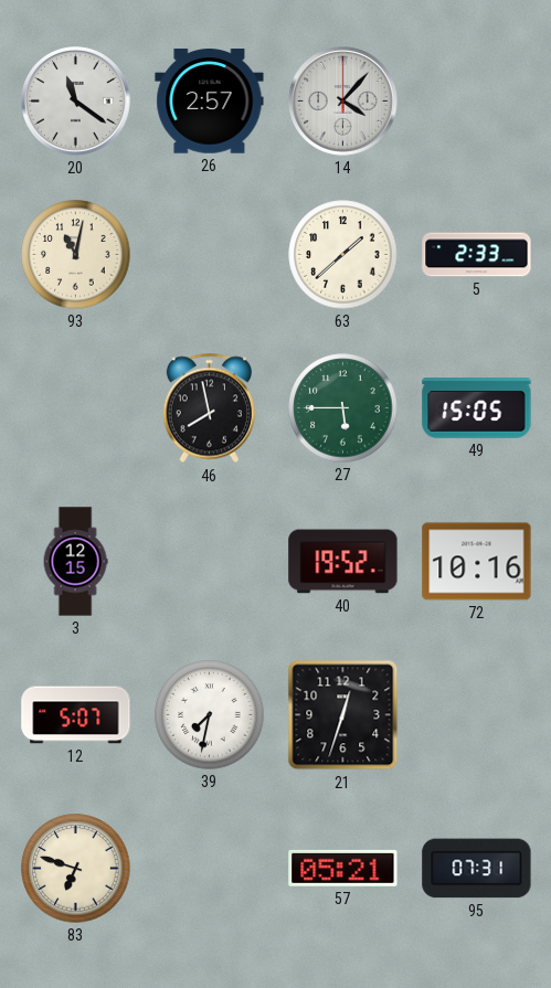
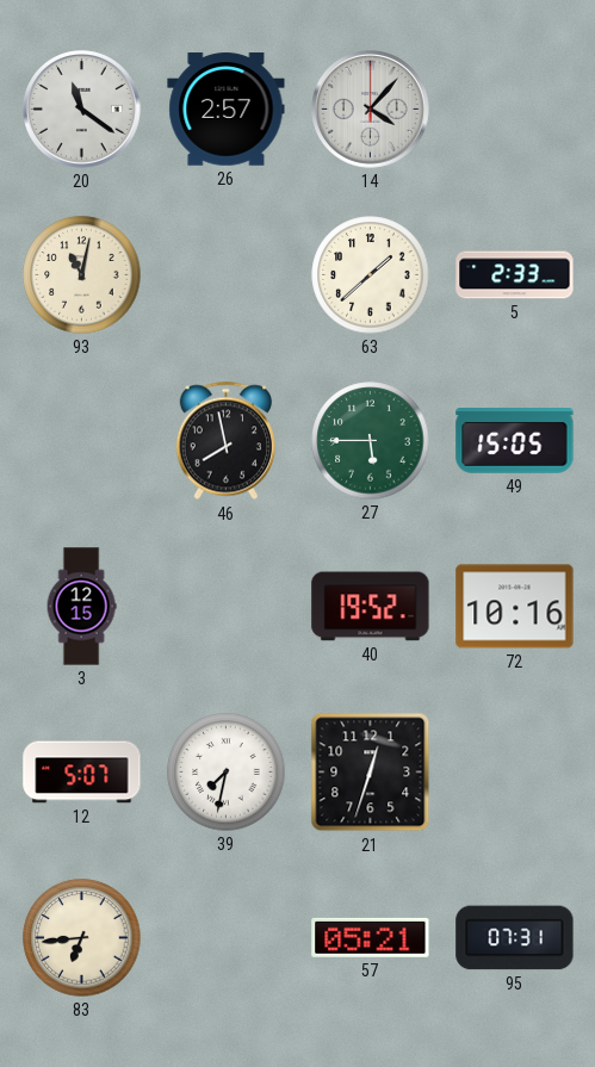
83: 6:48 -> 6:44 (82, 938)
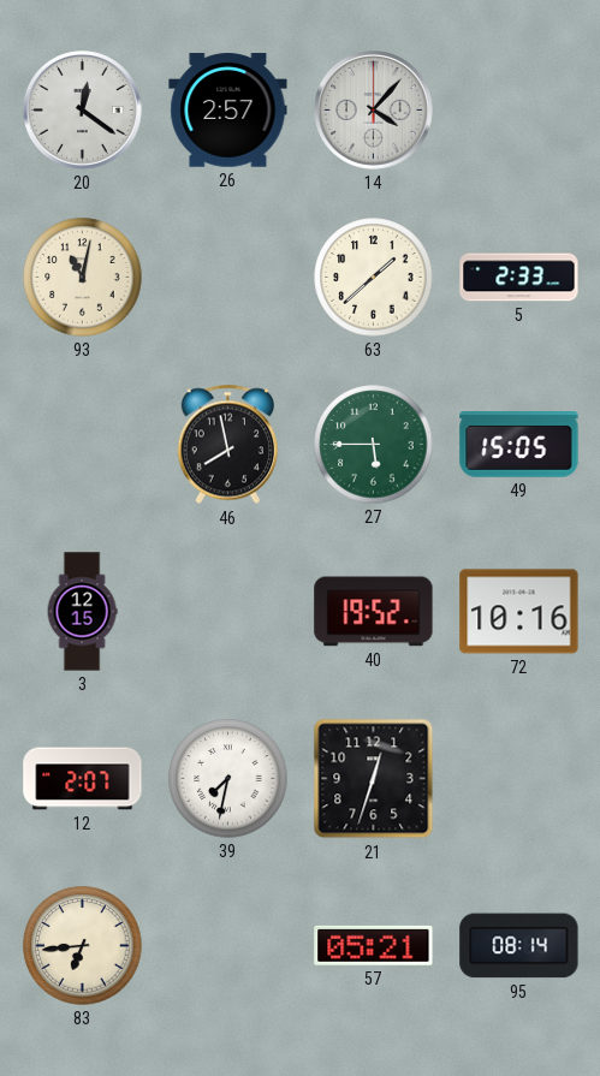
20: 11:21 -> 12:21 (83, 111)
12: 5:07 -> 2:07 (83, 779)
95: 07:31 -> 08:14 (519, 946)
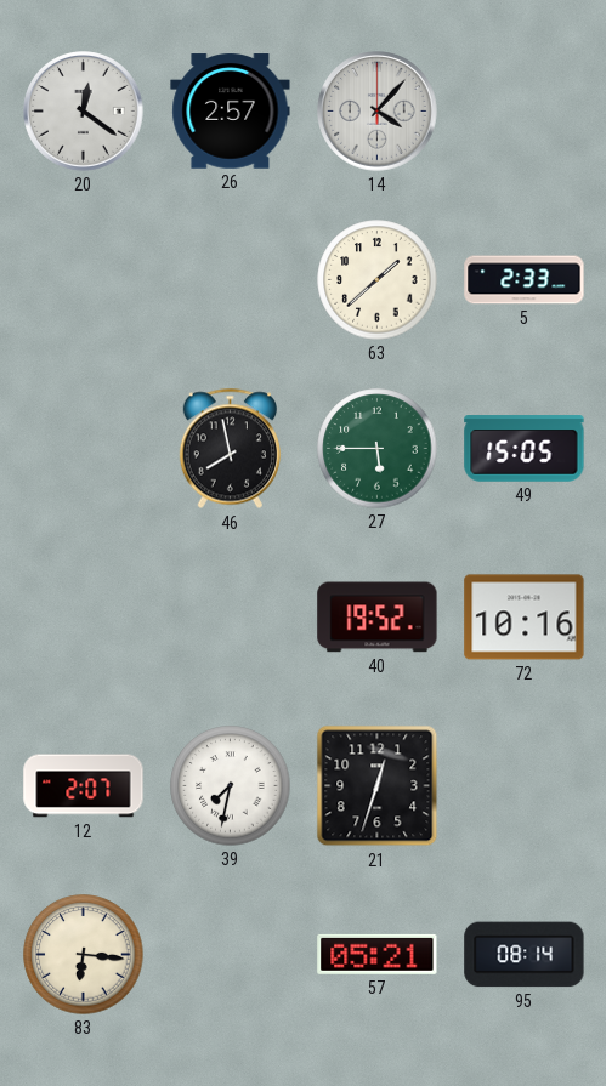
93: 11:02 -> none (83, 278)
3: 12:15 -> none (82, 612)
83: 6:44 -> 6:16 (84, 955)
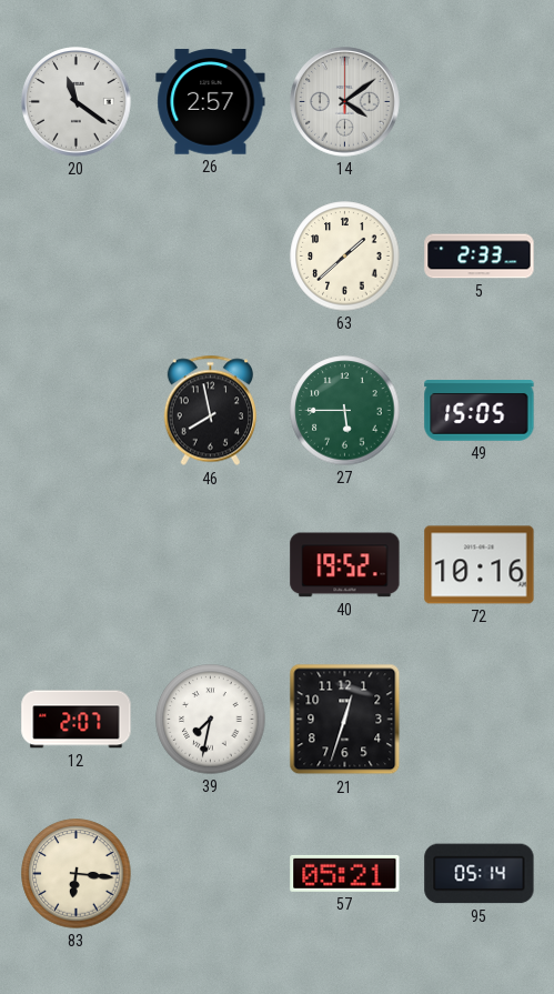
20: 12:21 -> 11:21 (77, 102)
14: 4:07 -> 4:09 (345, 102)
95: 08:14 -> 05:14 (480, 874)
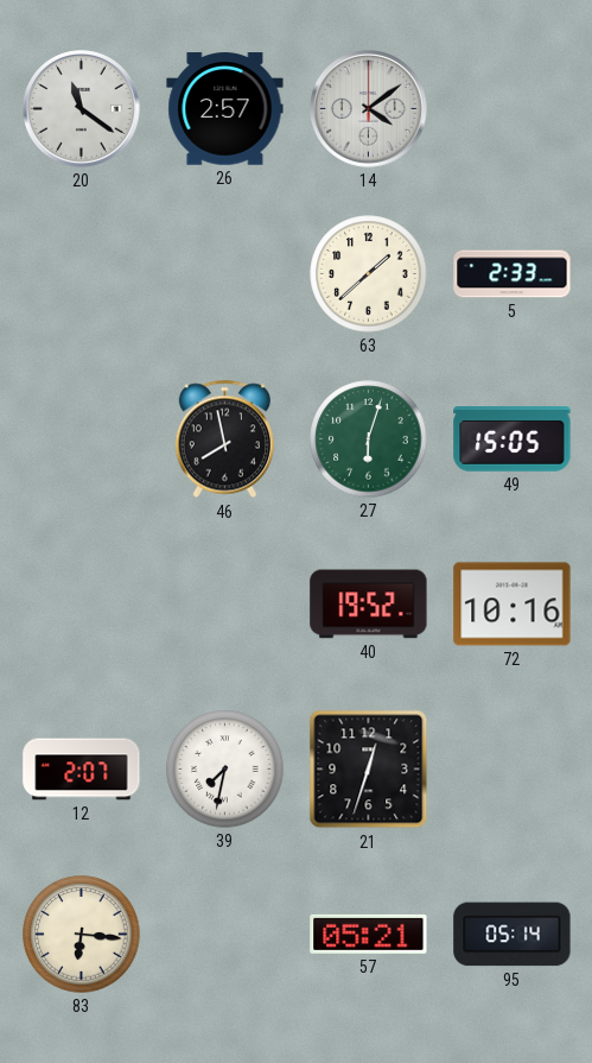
27: 5:45 -> 6:03 (369, 439)
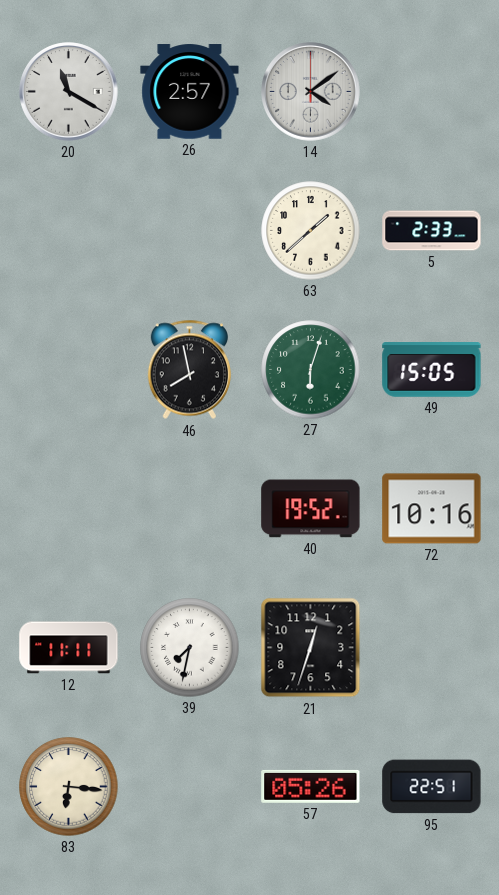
20: 11:21 -> 11:20 (69, 92)
12: 2:07 -> 11:11 (69, 648)
57: 05:21 -> 05:26 (311, 786)
95: 05:14 -> 22:51 (432, 787)
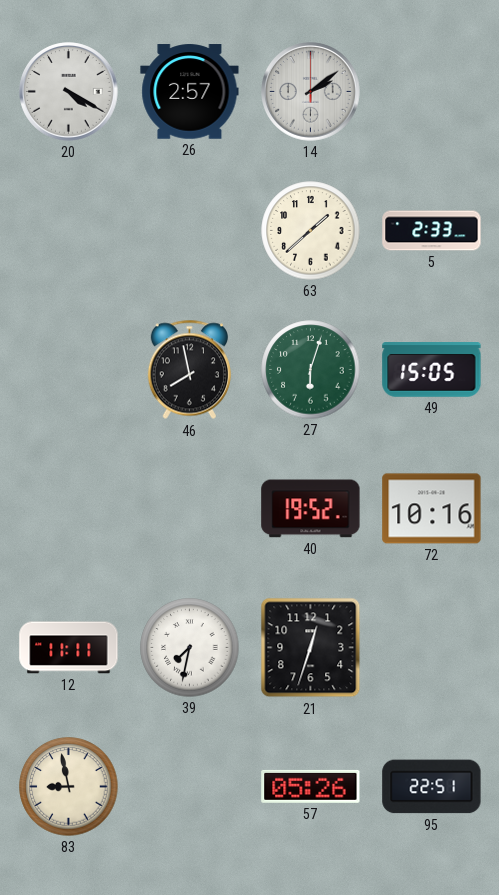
20: 11:20 -> 4:20 (69, 92)
14: 4:09 -> 2:09 (311, 92)
83: 6:16 -> 8:58 (69, 787)
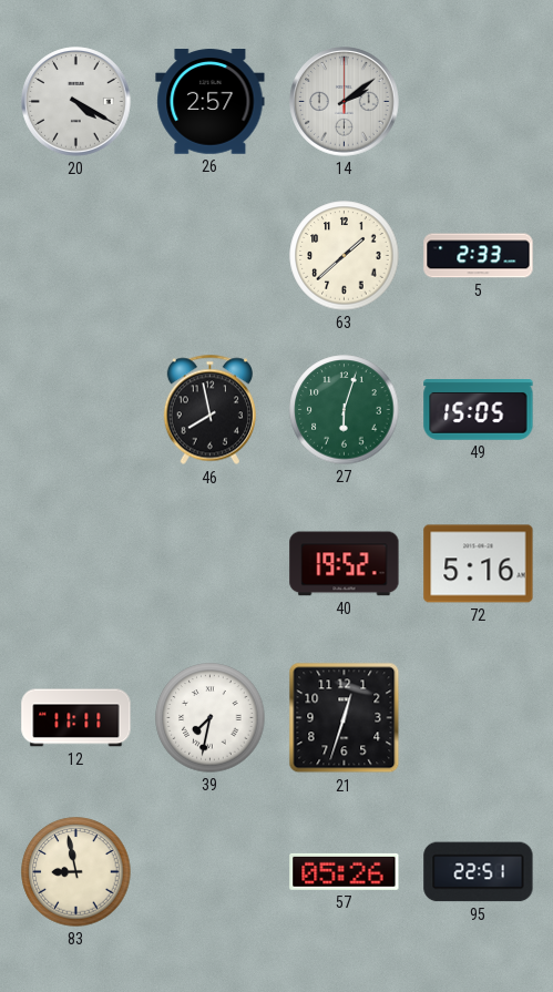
72: 10:16 -> 5:16 (479, 564)
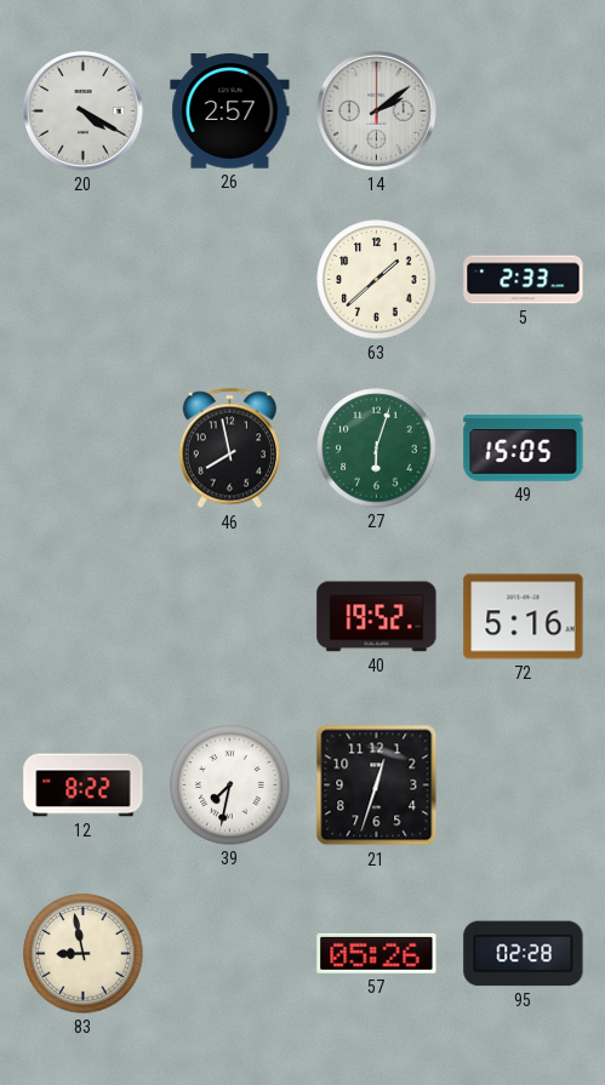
12: 11:11 -> 8:22 (84, 786)
95: 22:51 -> 02:28 (524, 954)
